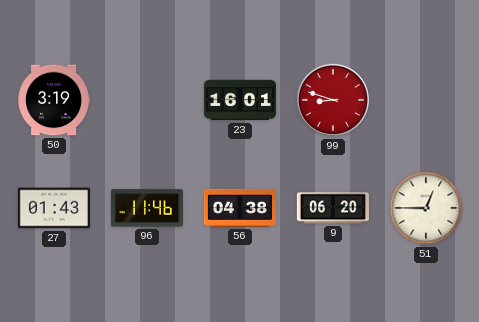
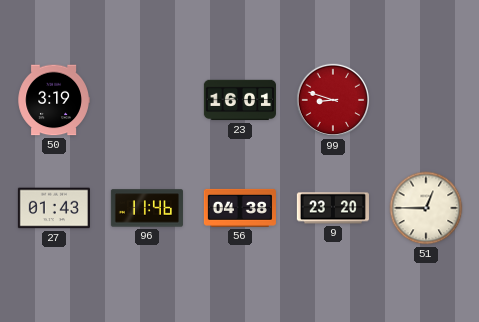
9: 06:20 -> 23:20 (333, 208)
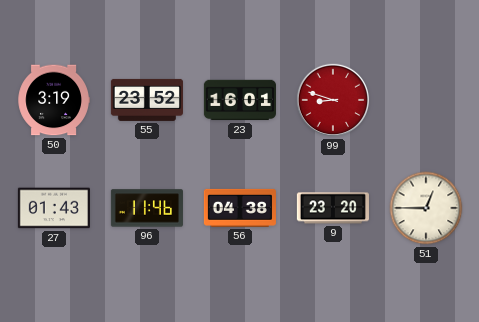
55: none -> 23:52 (147, 100)
